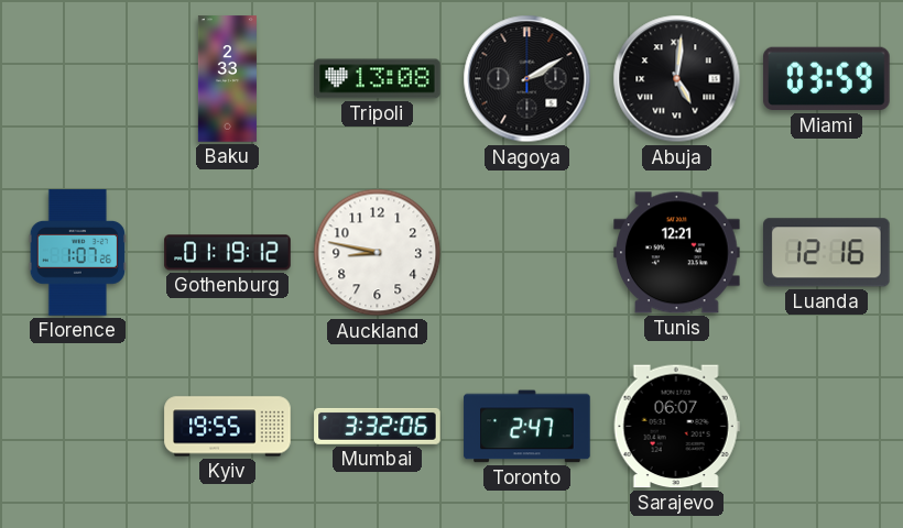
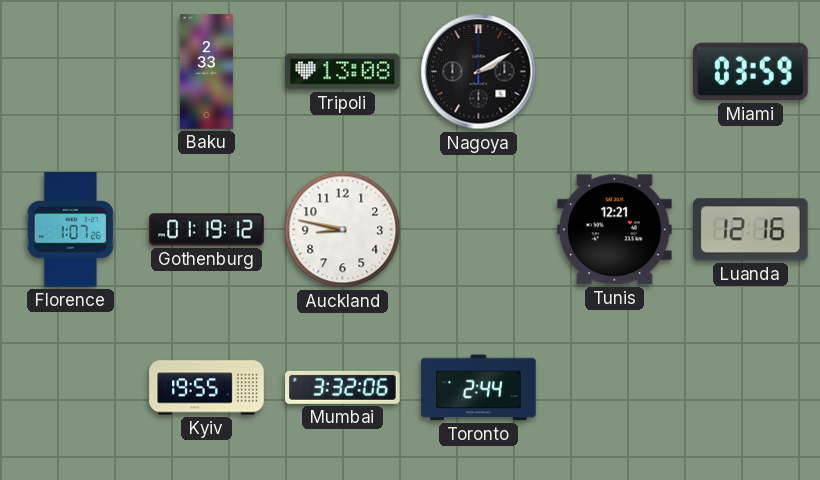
Abuja: 5:01 -> none (677, 79)
Toronto: 2:47 -> 2:44 (479, 388)
Sarajevo: 06:07 -> none (676, 427)
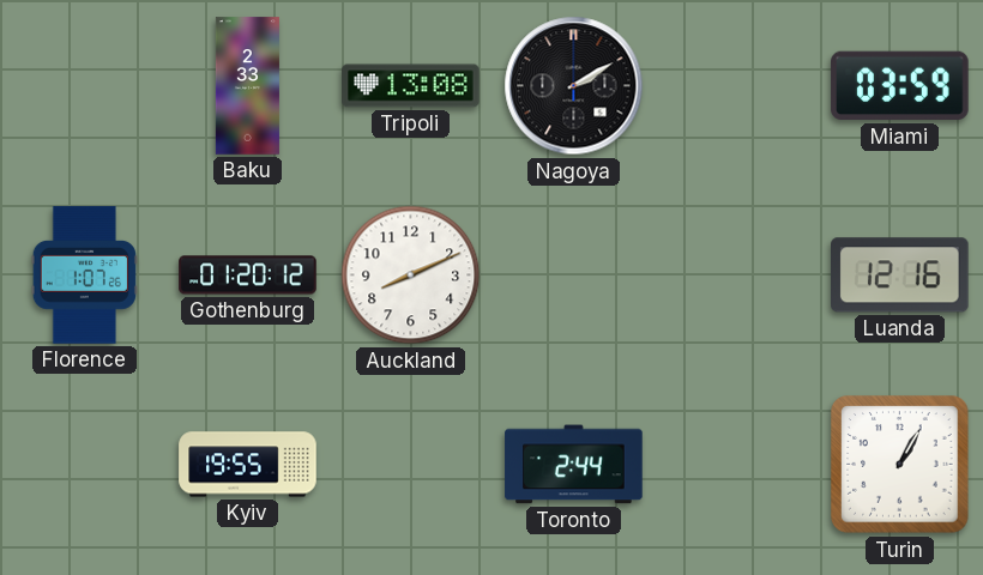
Gothenburg: 01:19 -> 01:20 (248, 276)
Auckland: 8:47 -> 8:11 (411, 276)
Tunis: 12:21 -> none (615, 230)
Mumbai: 3:32 -> none (343, 387)
Turin: none -> 1:05 (900, 465)
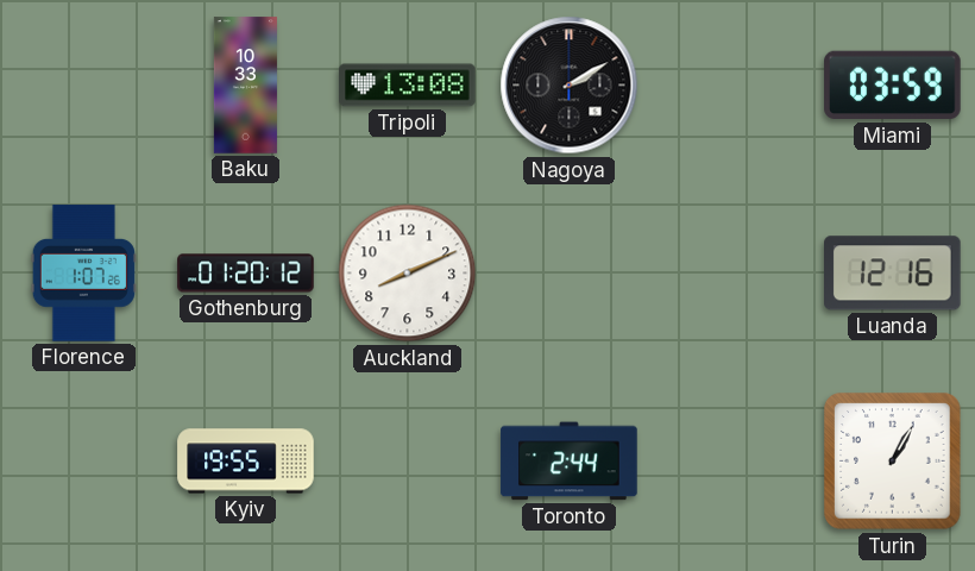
Baku: 2:33 -> 10:33 (245, 86)
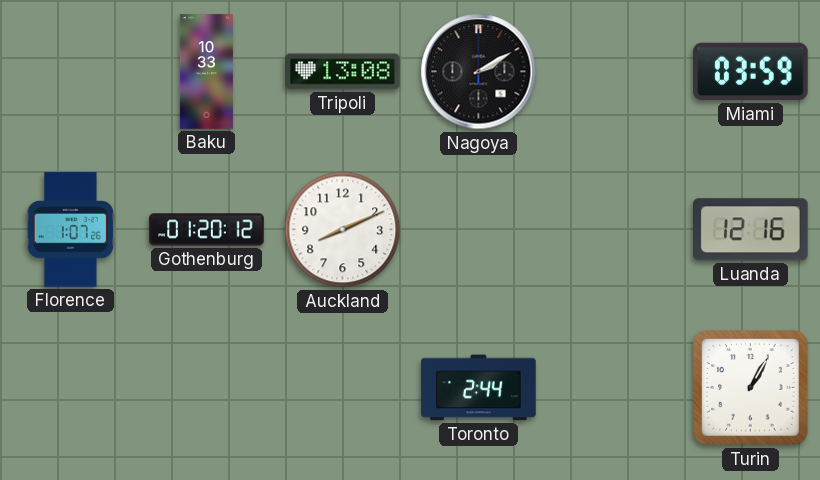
Kyiv: 19:55 -> none (246, 462)
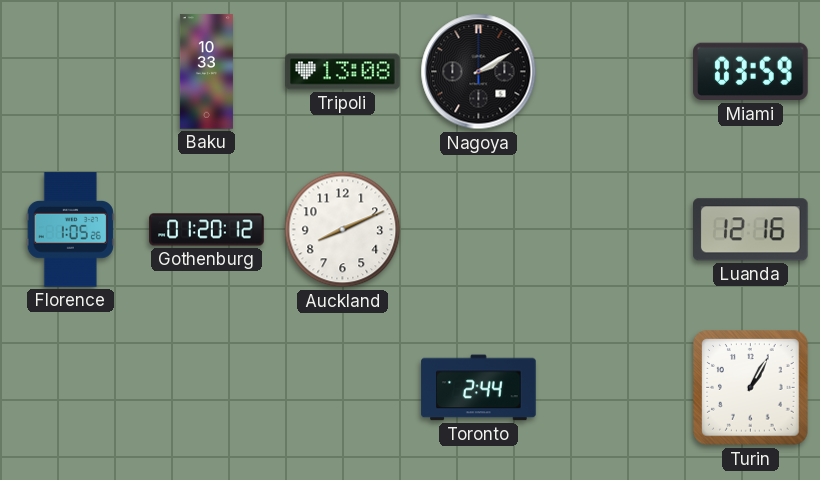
Florence: 1:07 -> 1:05 (70, 230)
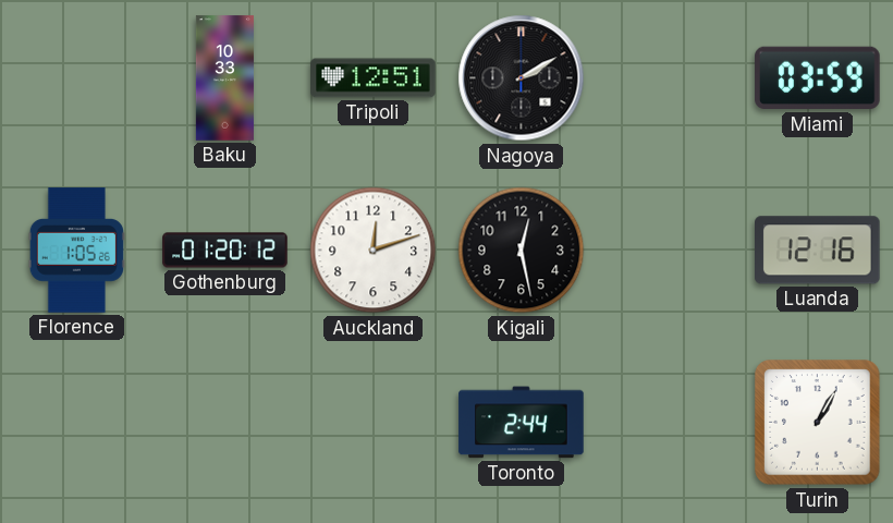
Tripoli: 13:08 -> 12:51 (374, 78)
Auckland: 8:11 -> 12:12 (374, 251)
Kigali: none -> 12:28 (522, 251)
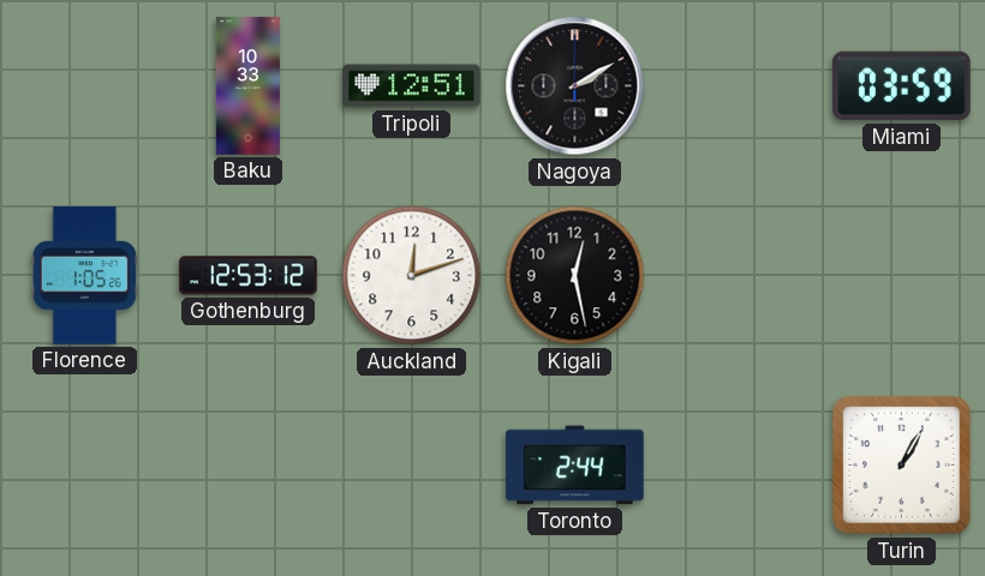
Gothenburg: 01:20 -> 12:53 (249, 276)
Luanda: 12:16 -> none (818, 251)
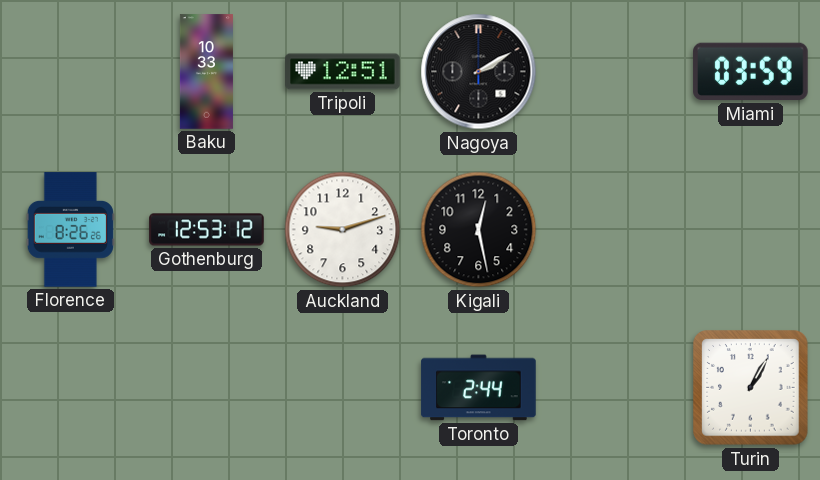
Florence: 1:05 -> 8:26 (70, 230)
Auckland: 12:12 -> 9:12 (343, 230)
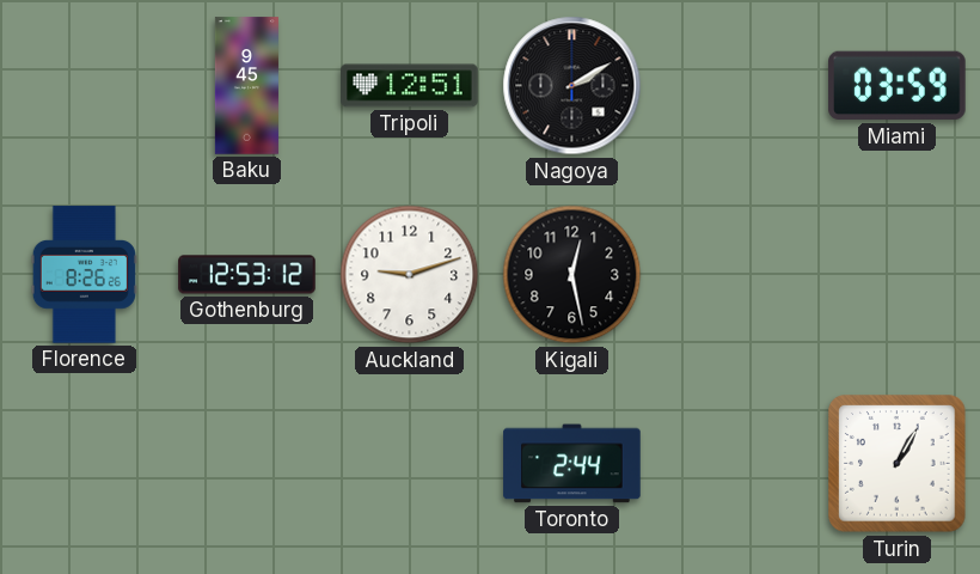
Baku: 10:33 -> 9:45 (246, 86)
